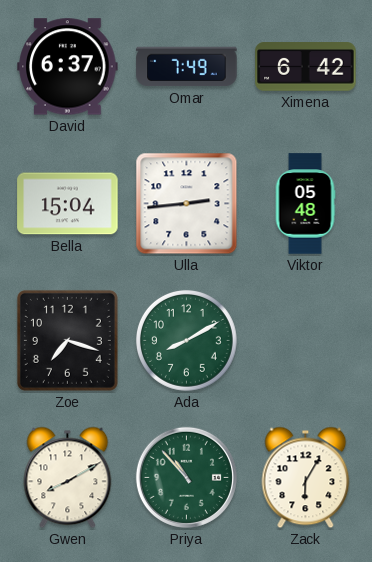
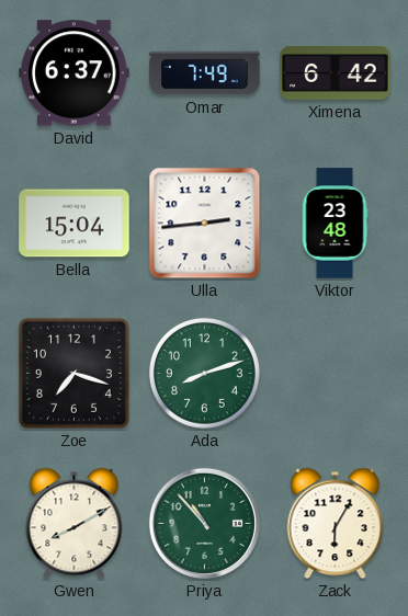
Viktor: 05:48 -> 23:48 (335, 224)
Ada: 8:10 -> 8:12 (204, 373)
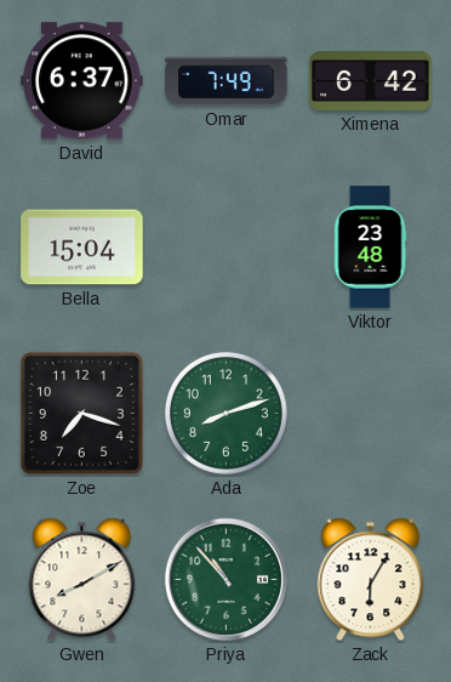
Ulla: 2:44 -> none (205, 224)
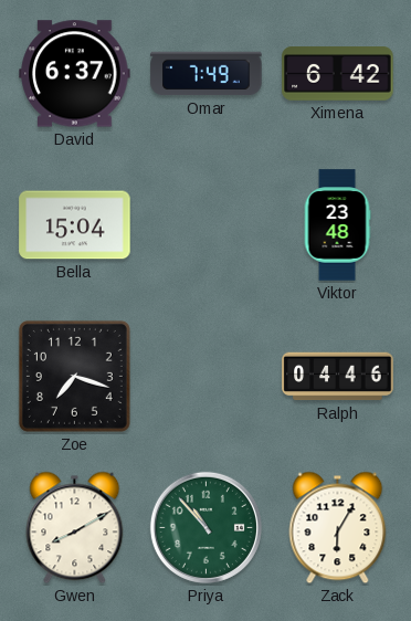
Ada: 8:12 -> none (225, 413)
Ralph: none -> 04:46 (338, 377)
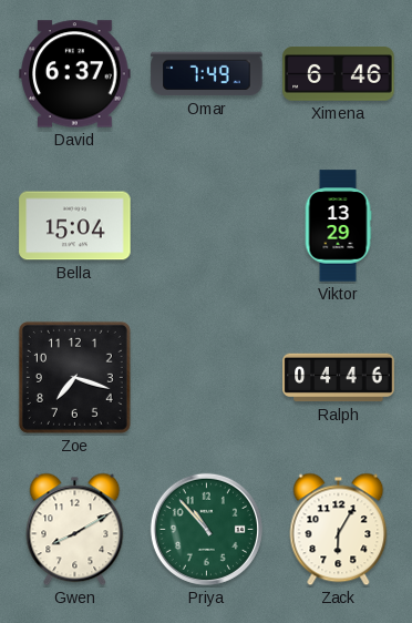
Ximena: 6:42 -> 6:46 (339, 74)
Viktor: 23:48 -> 13:29 (338, 226)
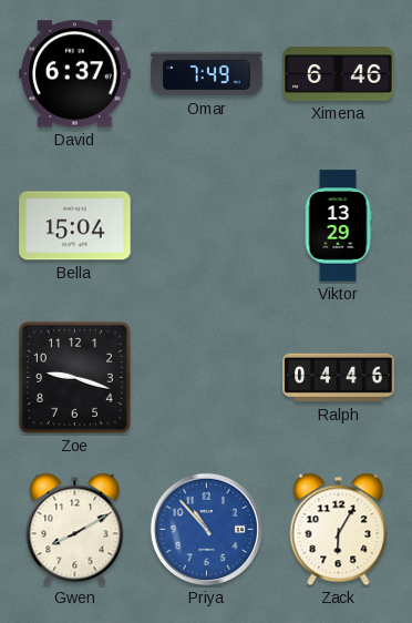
Zoe: 7:18 -> 9:18 (74, 377)
Priya dial: green -> blue (206, 529)
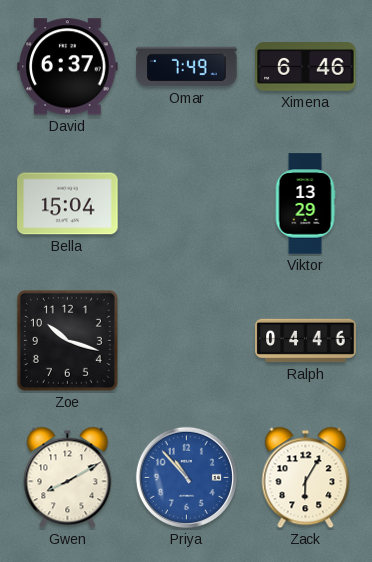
Zoe: 9:18 -> 10:18 (67, 340)
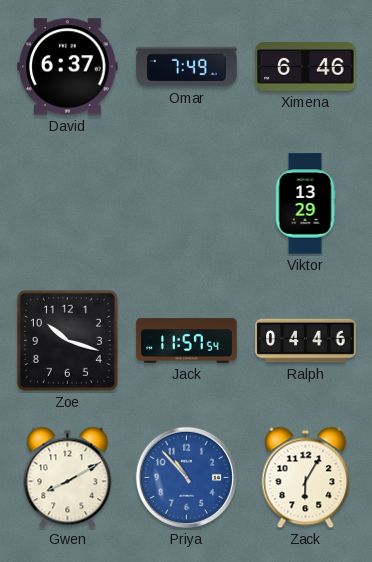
Bella: 15:04 -> none (68, 204)
Jack: none -> 11:57 (187, 341)
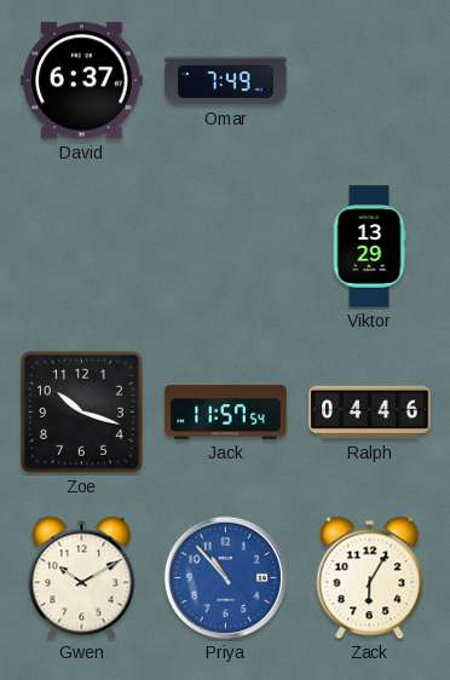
Ximena: 6:46 -> none (306, 67)
Gwen: 8:10 -> 10:10 (82, 578)
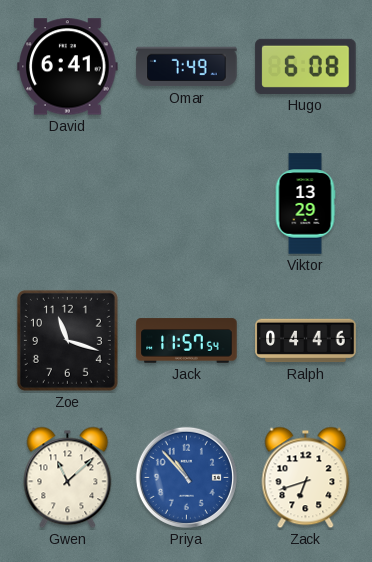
David: 6:37 -> 6:41 (68, 67)
Hugo: none -> 6:08 (306, 66)
Zoe: 10:18 -> 11:18 (67, 340)
Gwen: 10:10 -> 11:08 (68, 478)
Zack: 6:05 -> 6:42 (306, 478)
